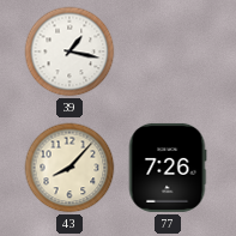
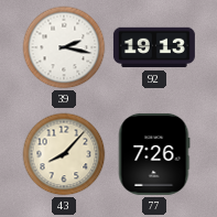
39: 1:17 -> 2:17 (64, 47)
92: none -> 19:13 (154, 47)
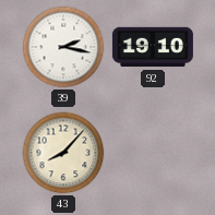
92: 19:13 -> 19:10 (153, 47)
77: 7:26 -> none (154, 154)
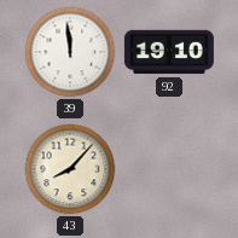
39: 2:17 -> 11:59 (70, 52)
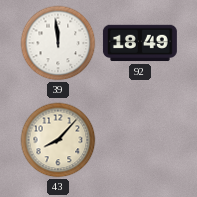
92: 19:10 -> 18:49 (140, 43)
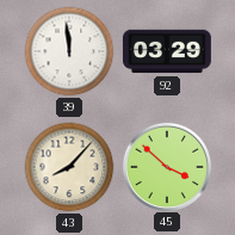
92: 18:49 -> 03:29 (167, 51)
45: none -> 3:52 (166, 166)
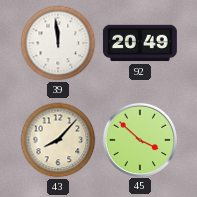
92: 03:29 -> 20:49 (140, 43)
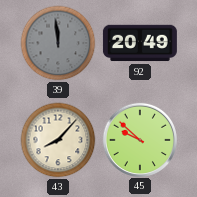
39 dial: white -> grey (58, 43)
45: 3:52 -> 9:52 (139, 139)
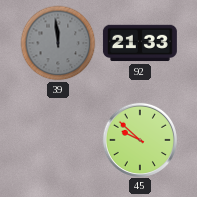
92: 20:49 -> 21:33 (140, 43)
43: 8:07 -> none (58, 140)
